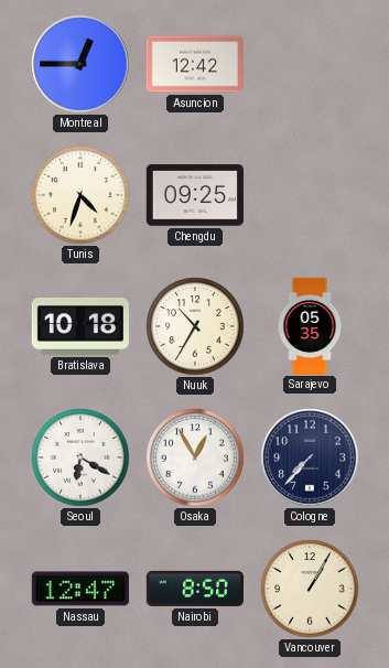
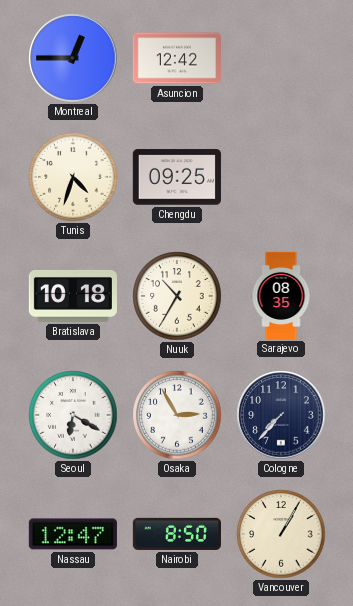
Sarajevo: 05:35 -> 08:35 (281, 295)
Osaka: 12:55 -> 2:55 (177, 415)
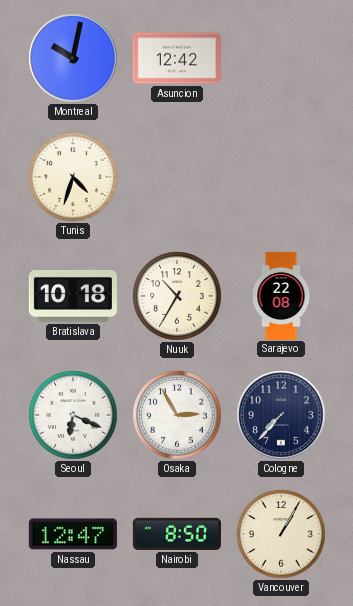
Montreal: 12:45 -> 10:02 (73, 58)
Chengdu: 09:25 -> none (177, 177)
Sarajevo: 08:35 -> 22:08 (281, 295)
Seoul: 6:20 -> 6:19 (73, 415)
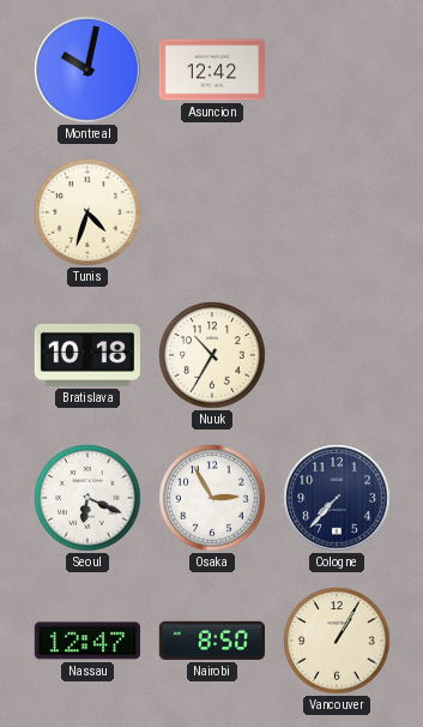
Sarajevo: 22:08 -> none (281, 295)
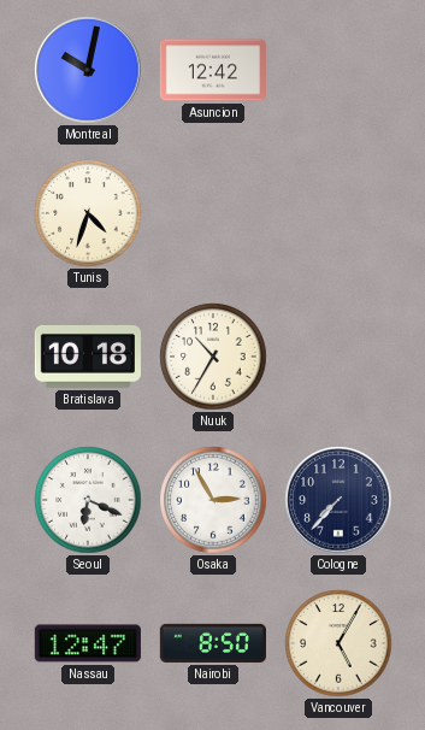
Vancouver: 1:05 -> 5:05 (338, 643)
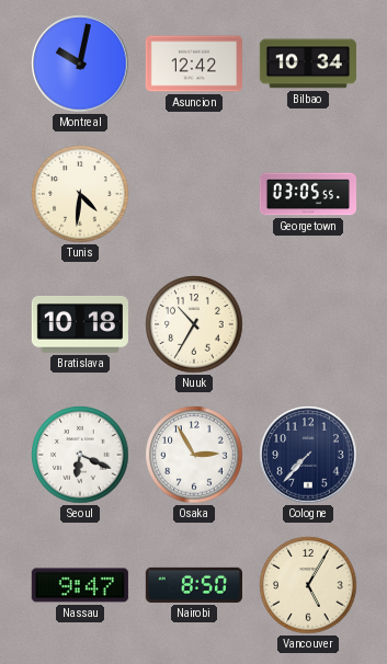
Bilbao: none -> 10:34 (308, 64)
Tunis: 4:33 -> 4:31 (80, 194)
Georgetown: none -> 03:05 (307, 194)
Nassau: 12:47 -> 9:47 (80, 585)
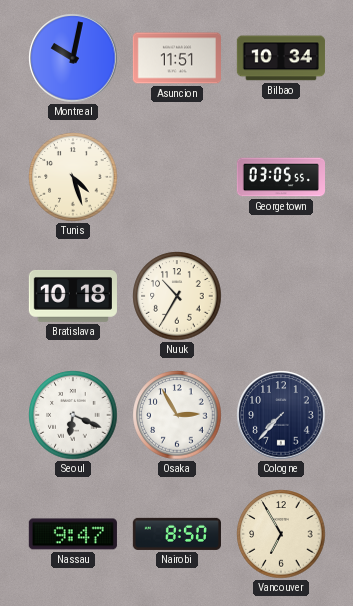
Asuncion: 12:42 -> 11:51 (177, 58)
Tunis: 4:31 -> 4:27 (73, 177)
Vancouver: 5:05 -> 6:55 (281, 534)
